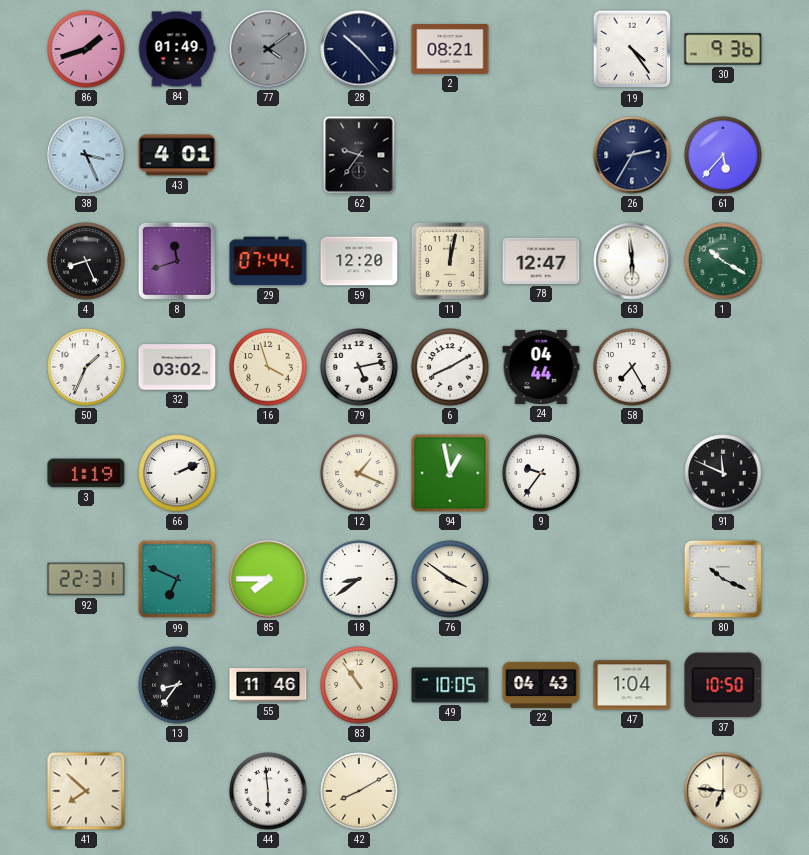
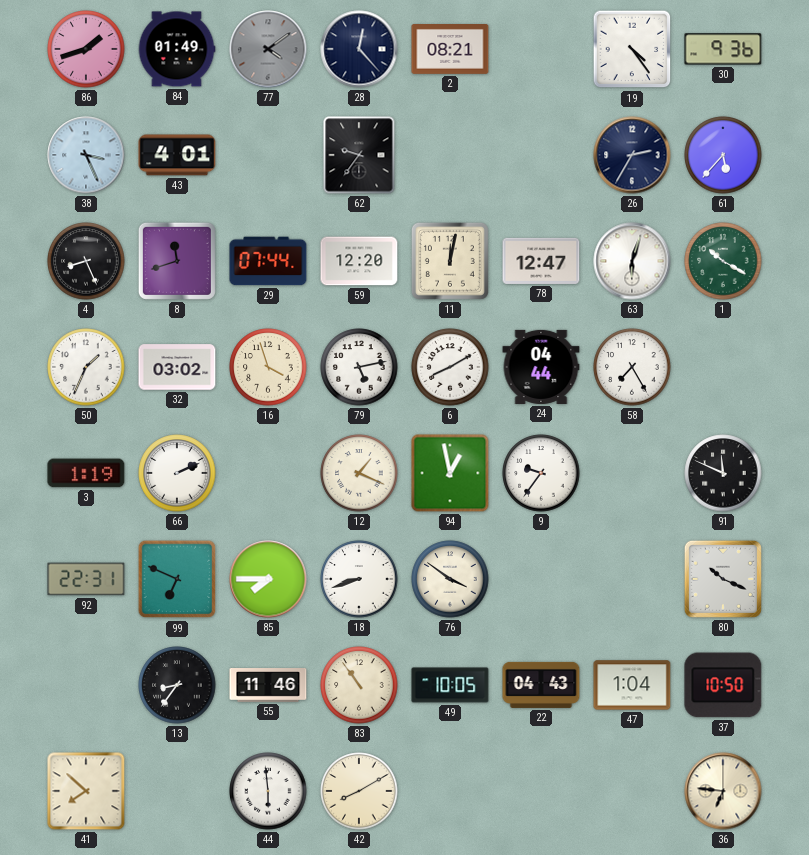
28: 10:23 -> 12:23 (359, 49)
63: 5:59 -> 6:03 (632, 261)
18: 8:39 -> 8:42 (359, 579)
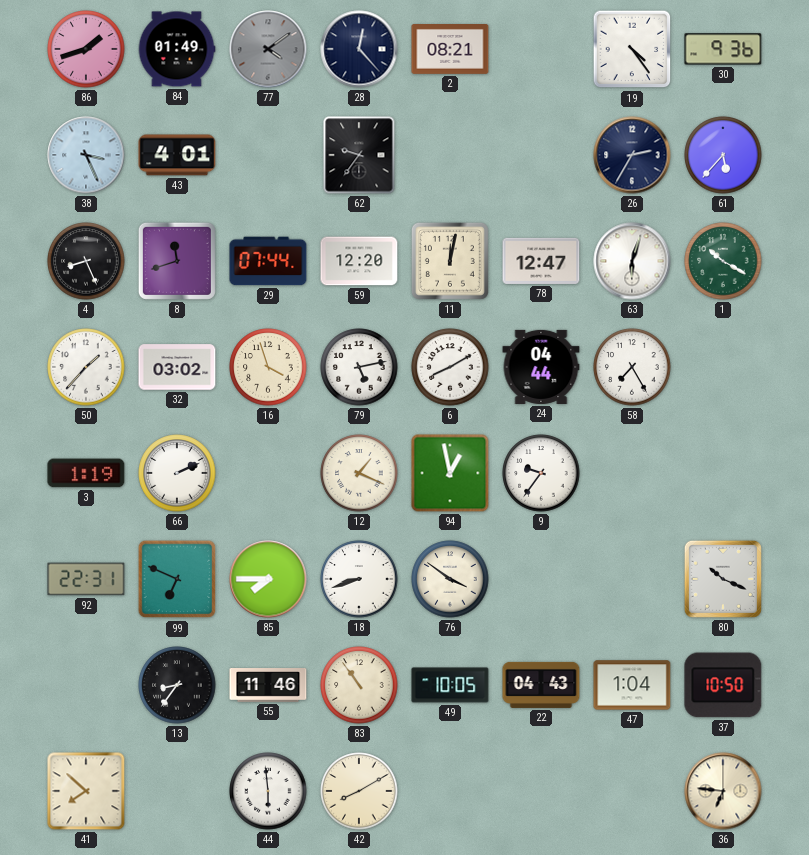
50: 1:34 -> 1:37 (86, 367)
91: 11:49 -> none (723, 473)
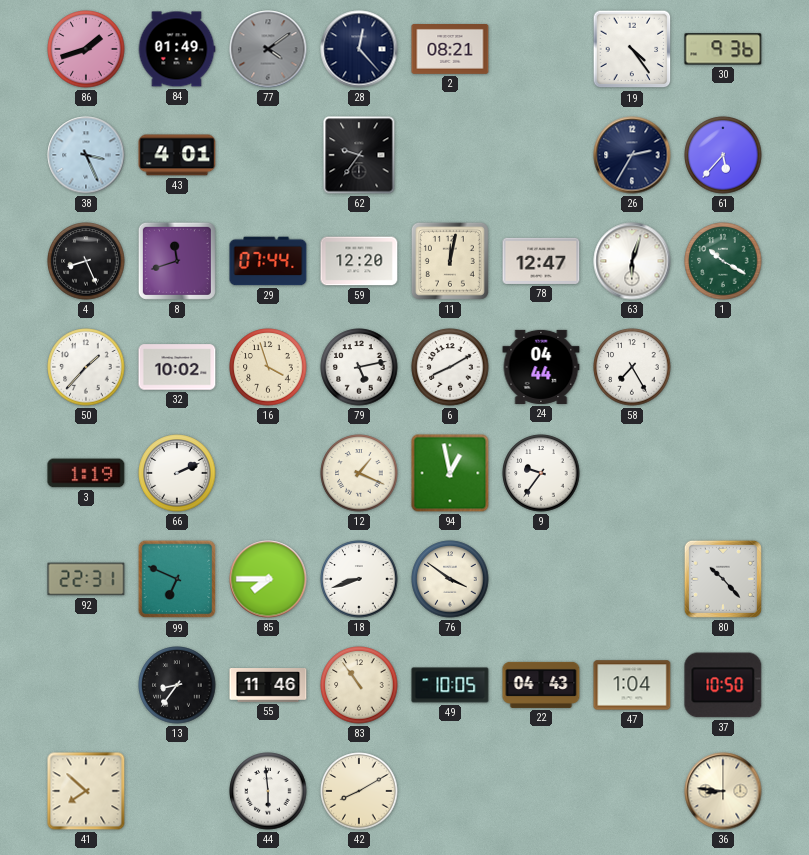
32: 03:02 -> 10:02 (177, 367)
80: 10:19 -> 10:23 (723, 579)
36: 6:46 -> 8:46 (723, 791)
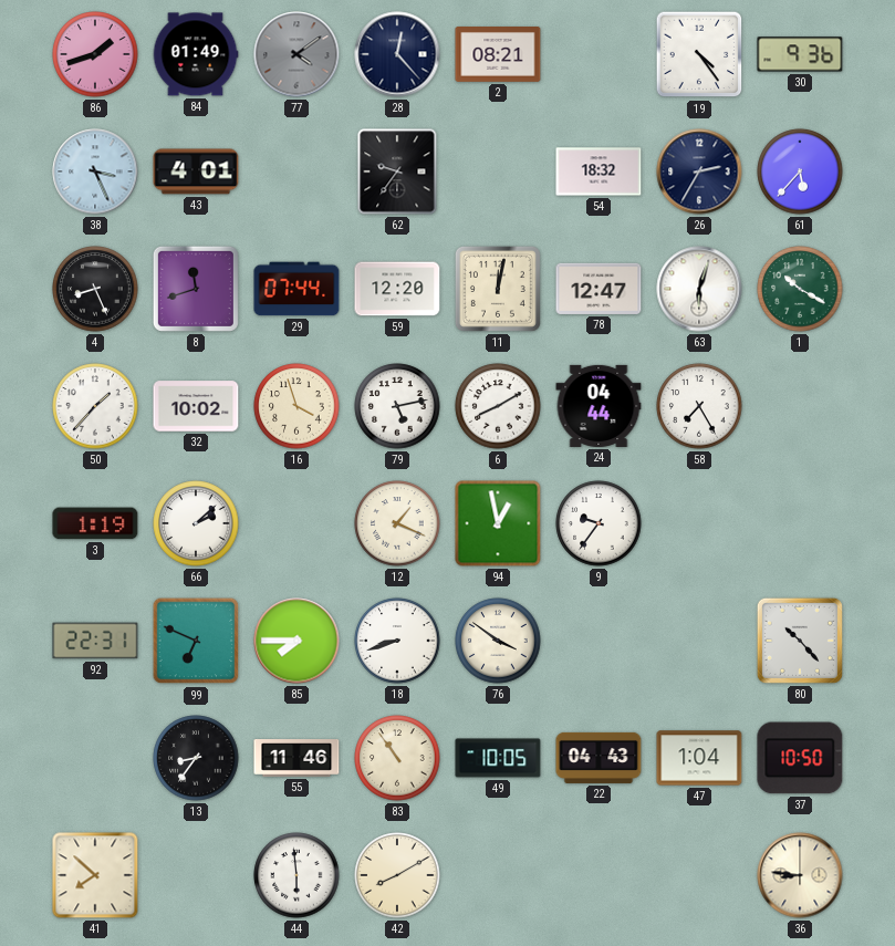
54: none -> 18:32 (599, 171)
66: 2:11 -> 2:08 (196, 523)
